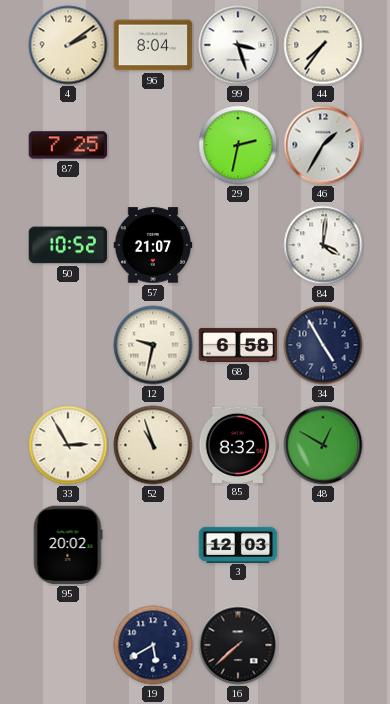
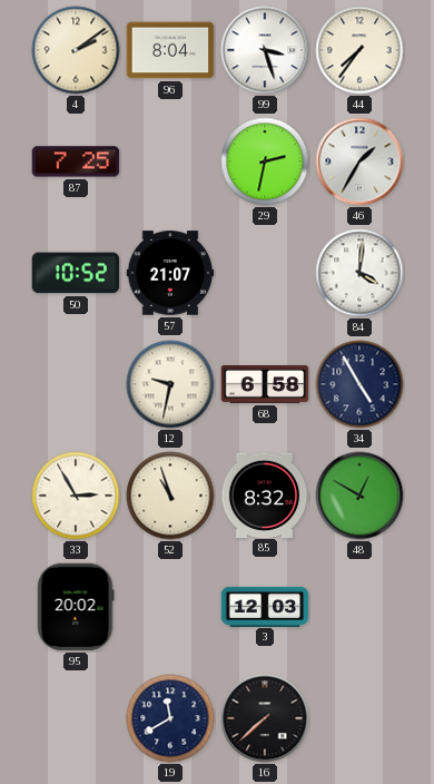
19: 5:40 -> 11:40 (170, 718)
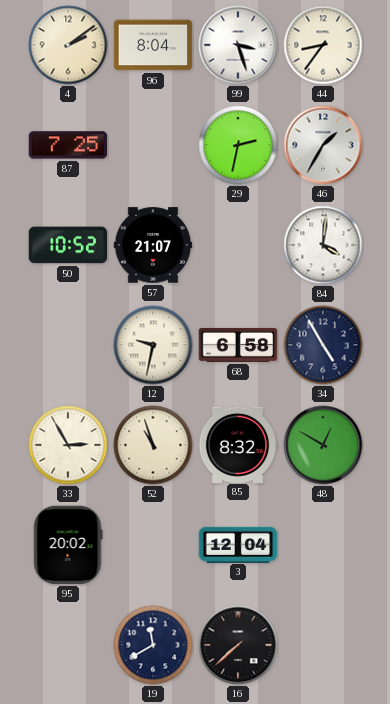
44: 7:36 -> 8:36 (323, 45)
3: 12:03 -> 12:04 (238, 544)
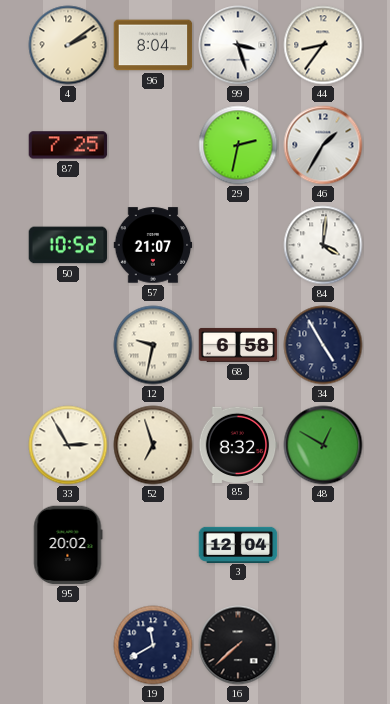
52: 10:57 -> 6:57 (153, 445)
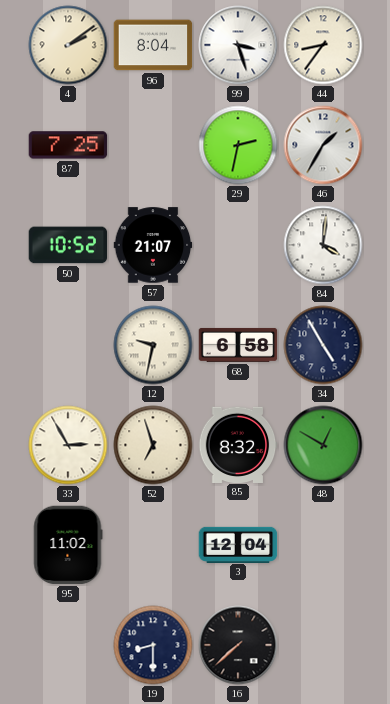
95: 20:02 -> 11:02 (68, 545)
19: 11:40 -> 8:30 (153, 645)
